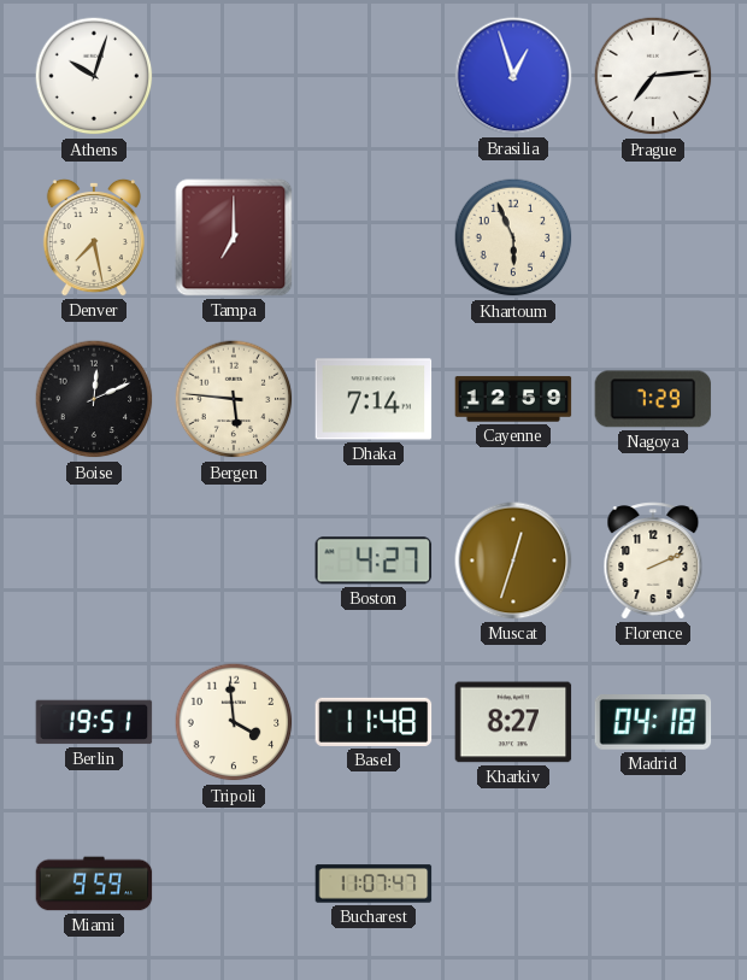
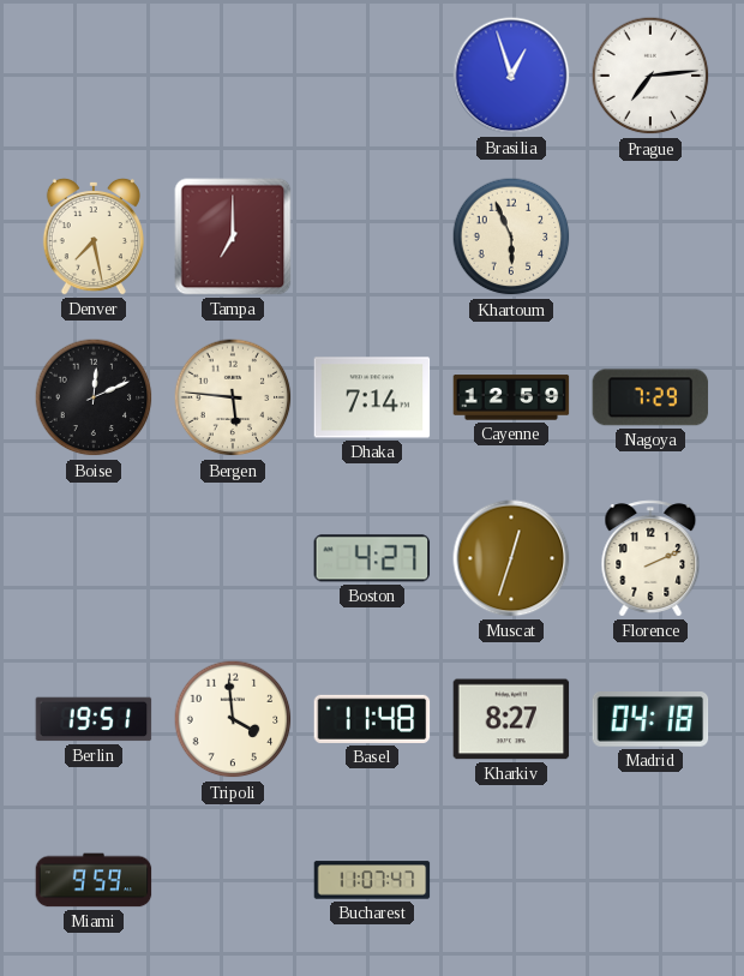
Athens: 10:03 -> none (94, 76)
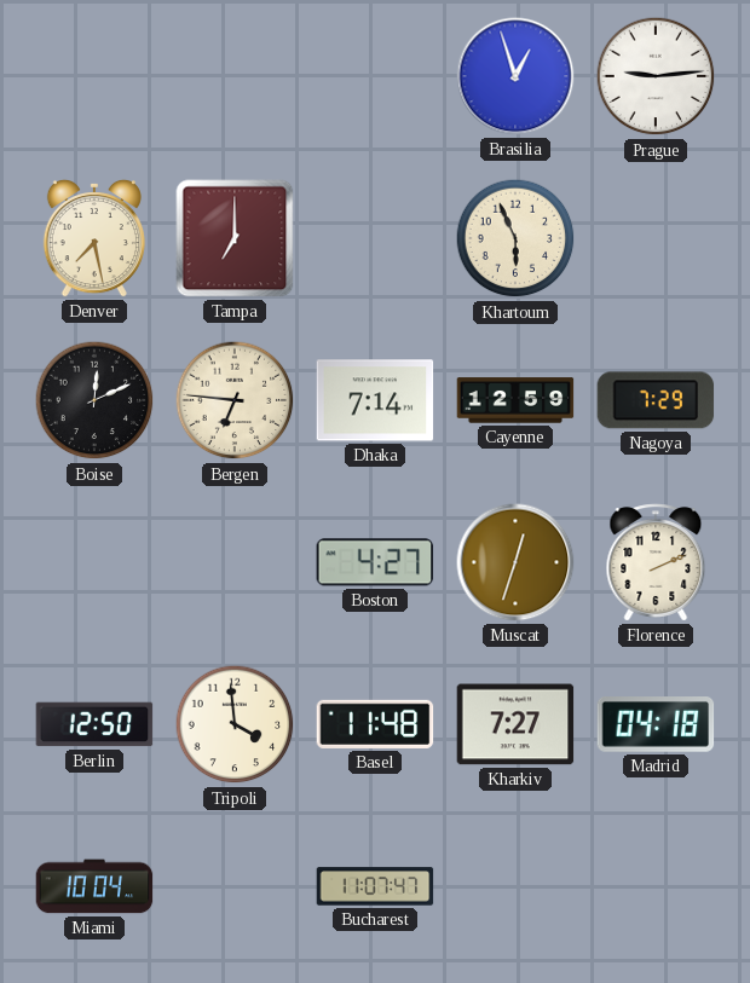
Prague: 7:14 -> 9:14 (656, 76)
Bergen: 5:46 -> 6:46 (235, 400)
Berlin: 19:51 -> 12:50 (94, 724)
Kharkiv: 8:27 -> 7:27 (515, 724)
Miami: 9:59 -> 10:04 (94, 886)
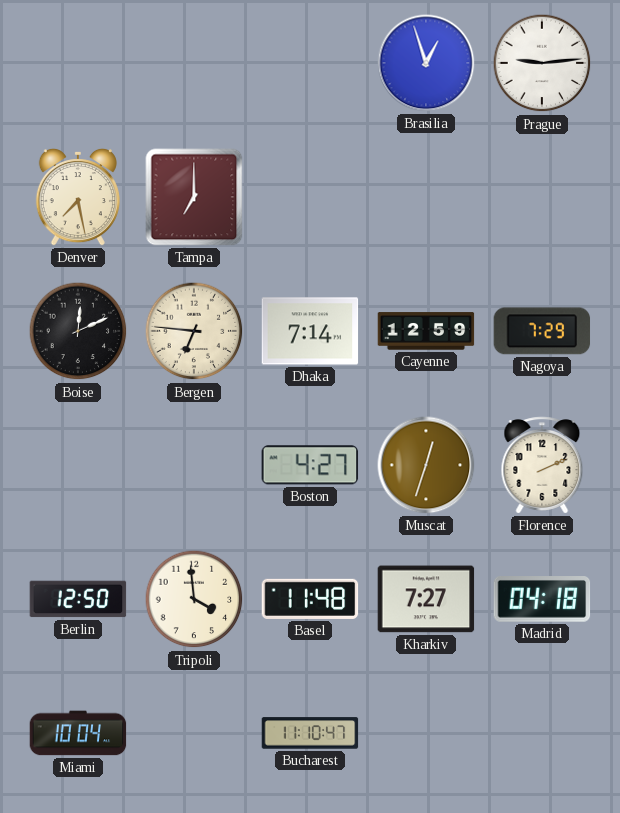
Khartoum: 5:56 -> none (515, 238)
Bucharest: 11:07 -> 11:10 (310, 733)
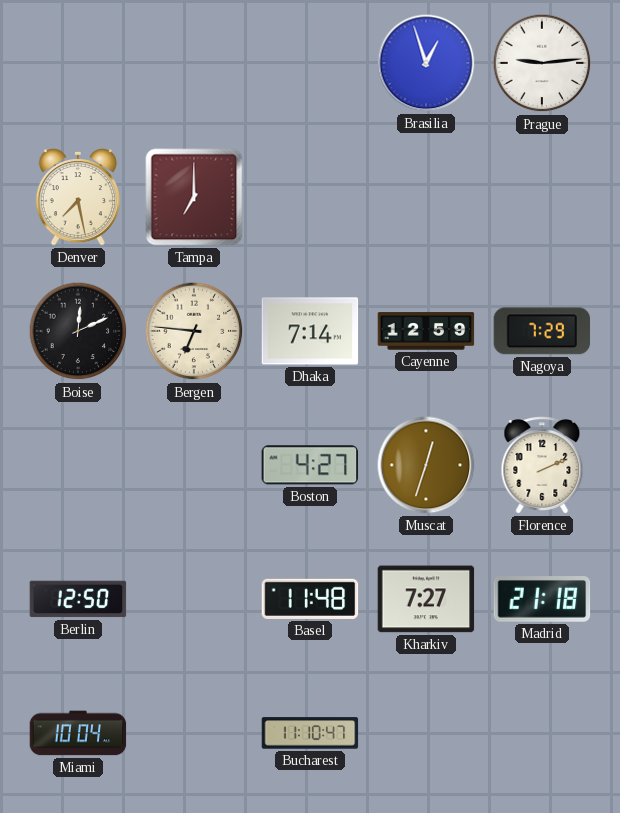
Tripoli: 3:59 -> none (194, 599)
Madrid: 04:18 -> 21:18 (542, 600)
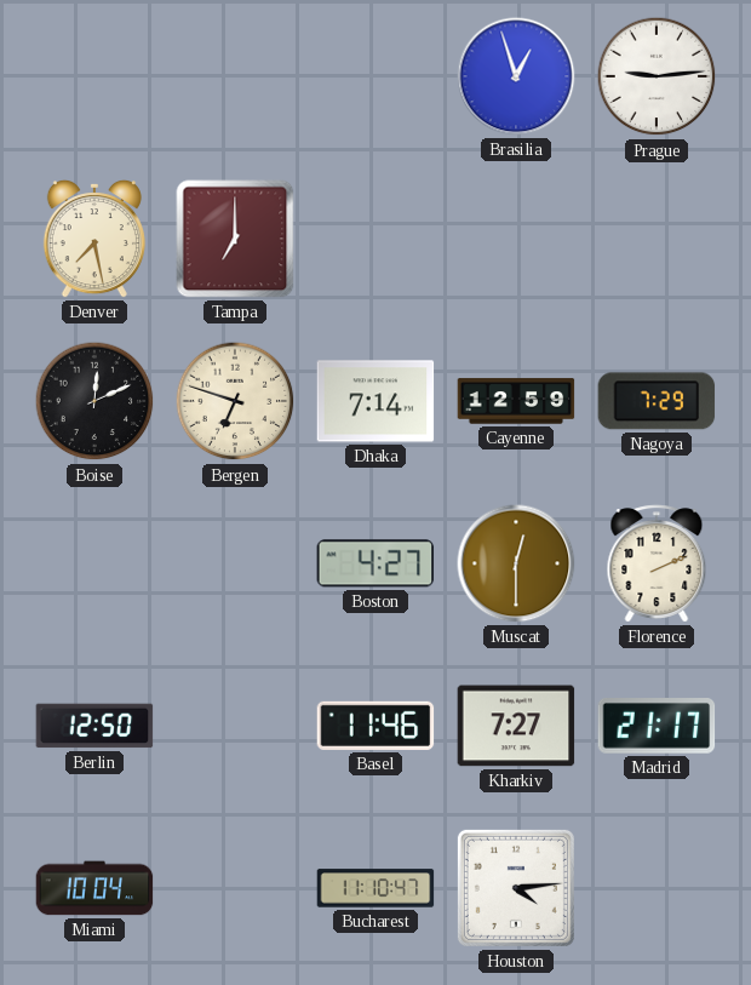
Bergen: 6:46 -> 6:48 (235, 401)
Muscat: 12:33 -> 12:30 (516, 563)
Basel: 11:48 -> 11:46 (375, 726)
Madrid: 21:18 -> 21:17 (657, 727)
Houston: none -> 4:14 (516, 888)
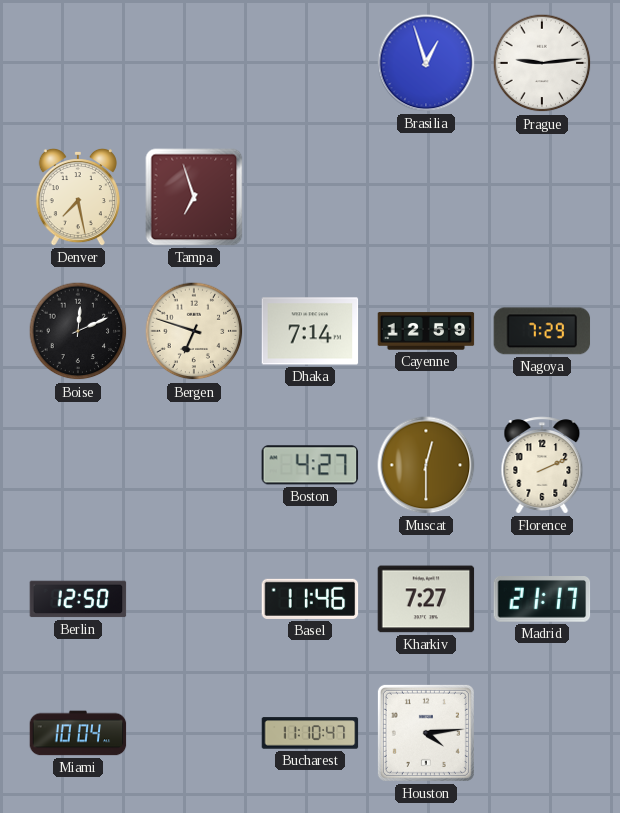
Tampa: 7:00 -> 6:57 (194, 197)
